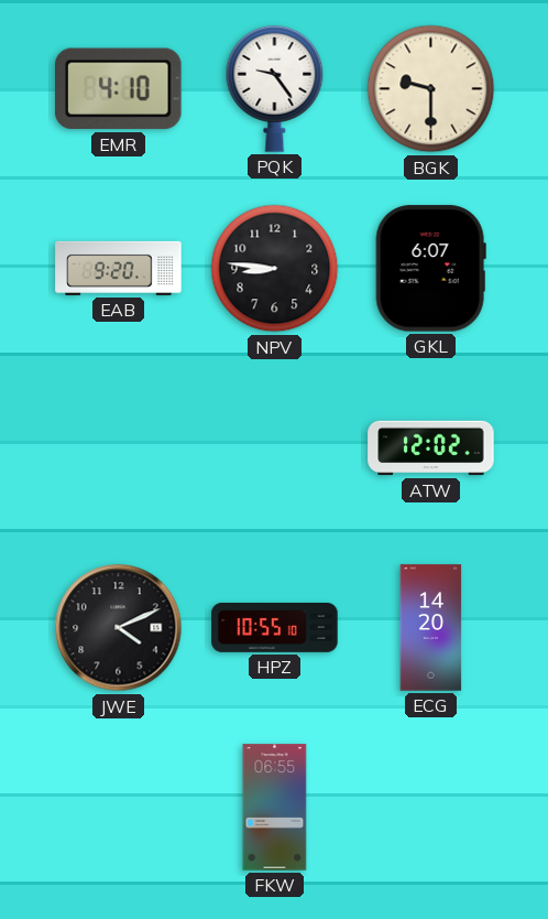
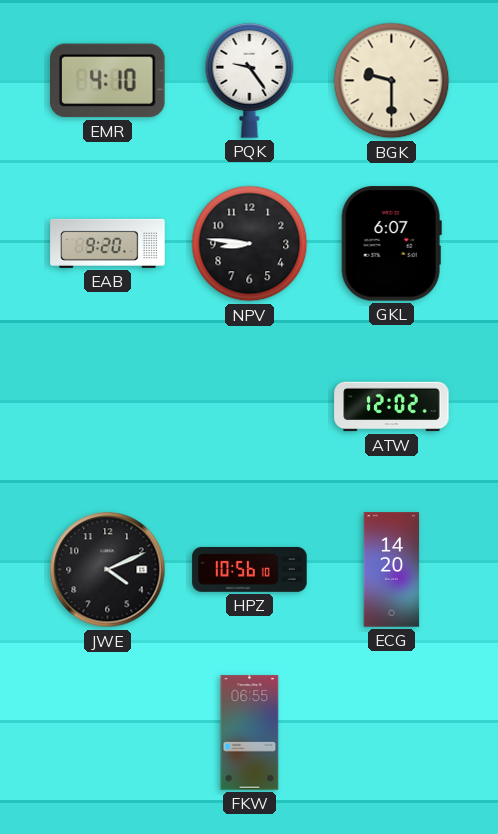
HPZ: 10:55 -> 10:56 (250, 569)
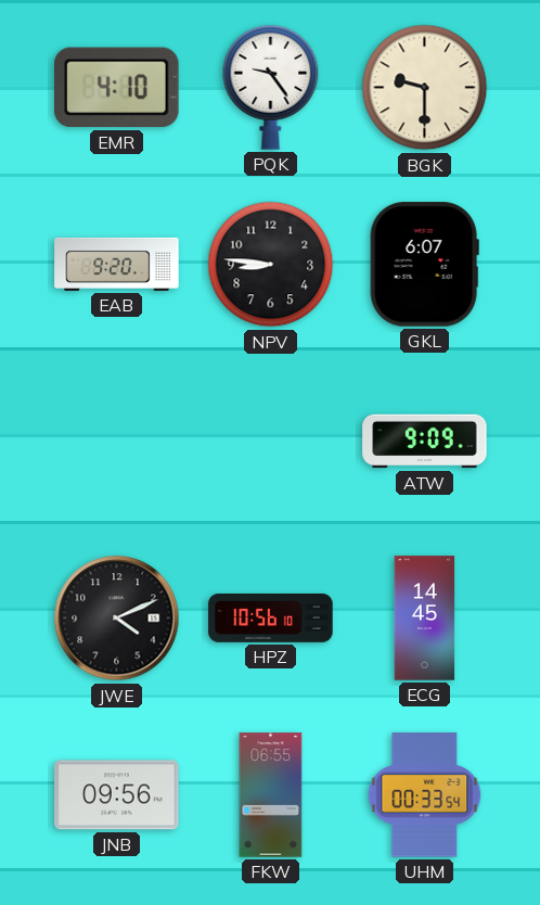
ATW: 12:02 -> 9:09 (425, 442)
ECG: 14:20 -> 14:45 (425, 619)
JNB: none -> 09:56 (117, 795)
UHM: none -> 00:33 (425, 795)
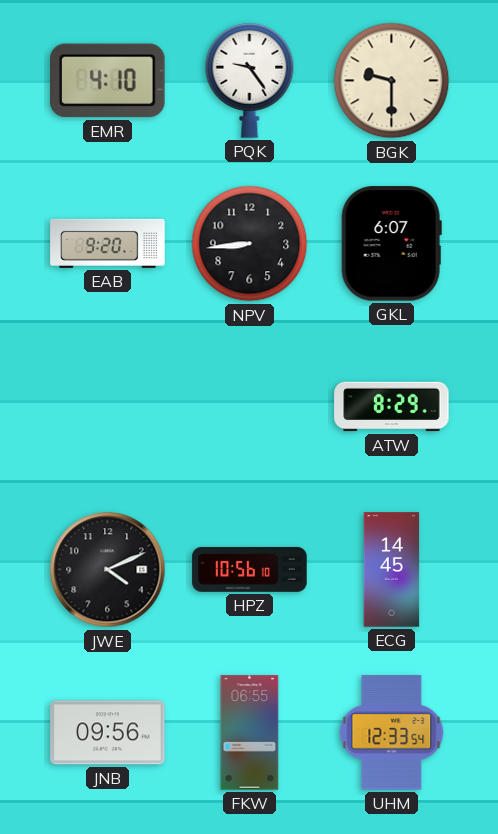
NPV: 8:46 -> 8:44 (250, 244)
ATW: 9:09 -> 8:29 (392, 407)
UHM: 00:33 -> 12:33 (392, 733)
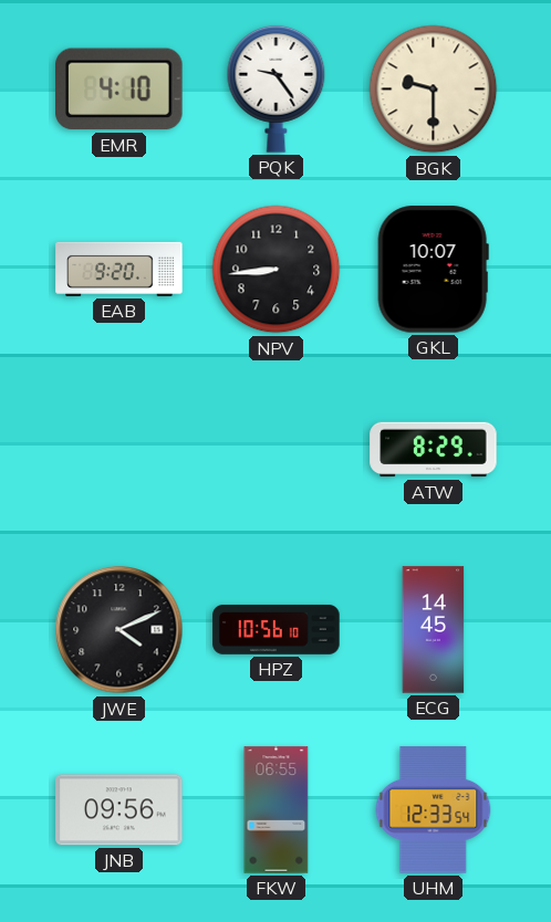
GKL: 6:07 -> 10:07 (433, 270)
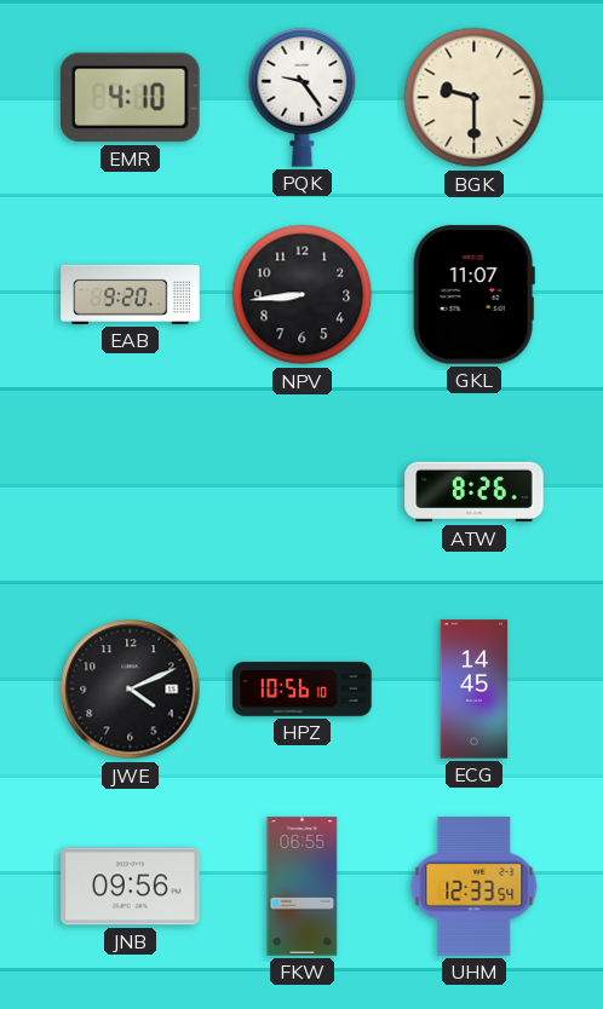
GKL: 10:07 -> 11:07 (473, 295)
ATW: 8:29 -> 8:26 (475, 492)
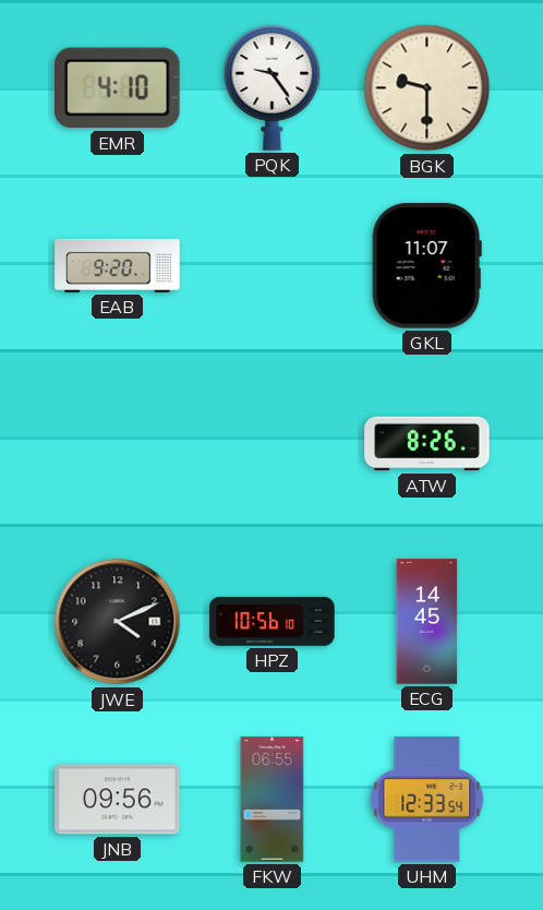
NPV: 8:44 -> none (303, 295)
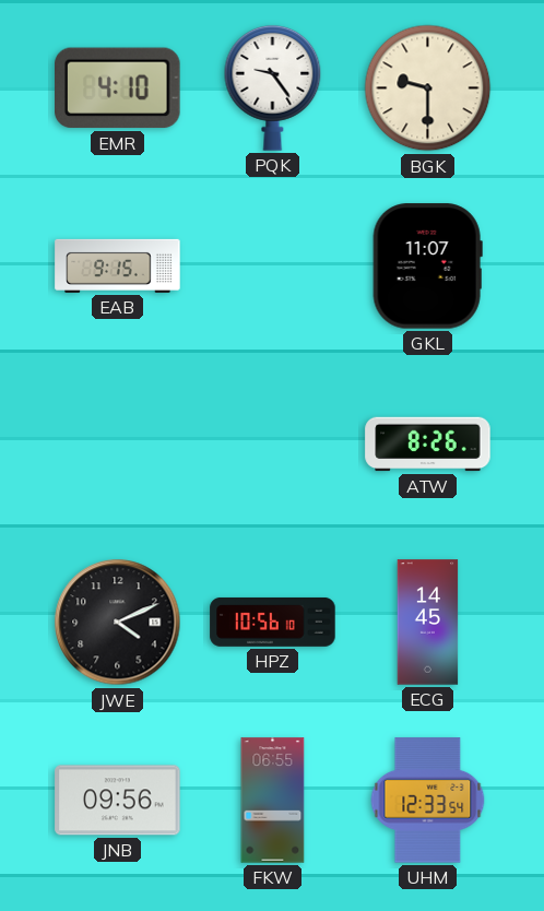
EAB: 9:20 -> 9:15 (118, 265)
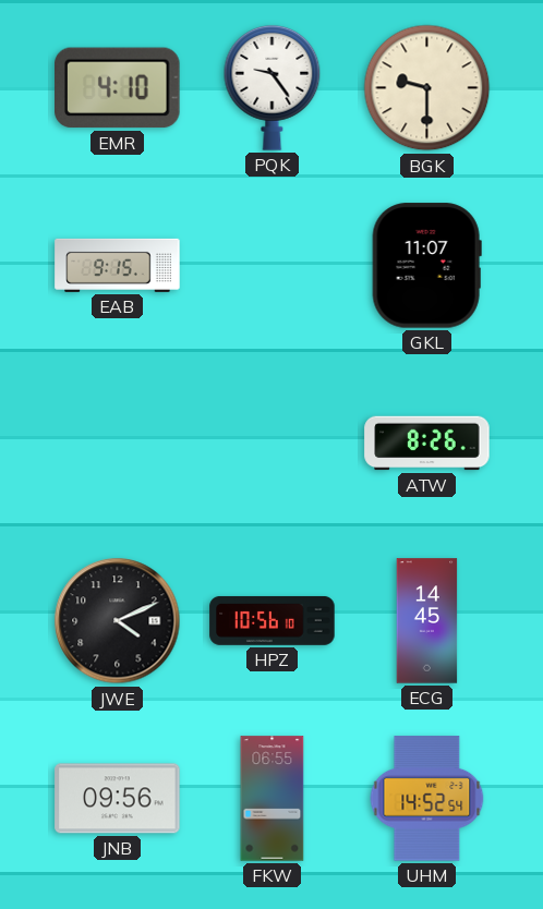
UHM: 12:33 -> 14:52 (427, 799)
